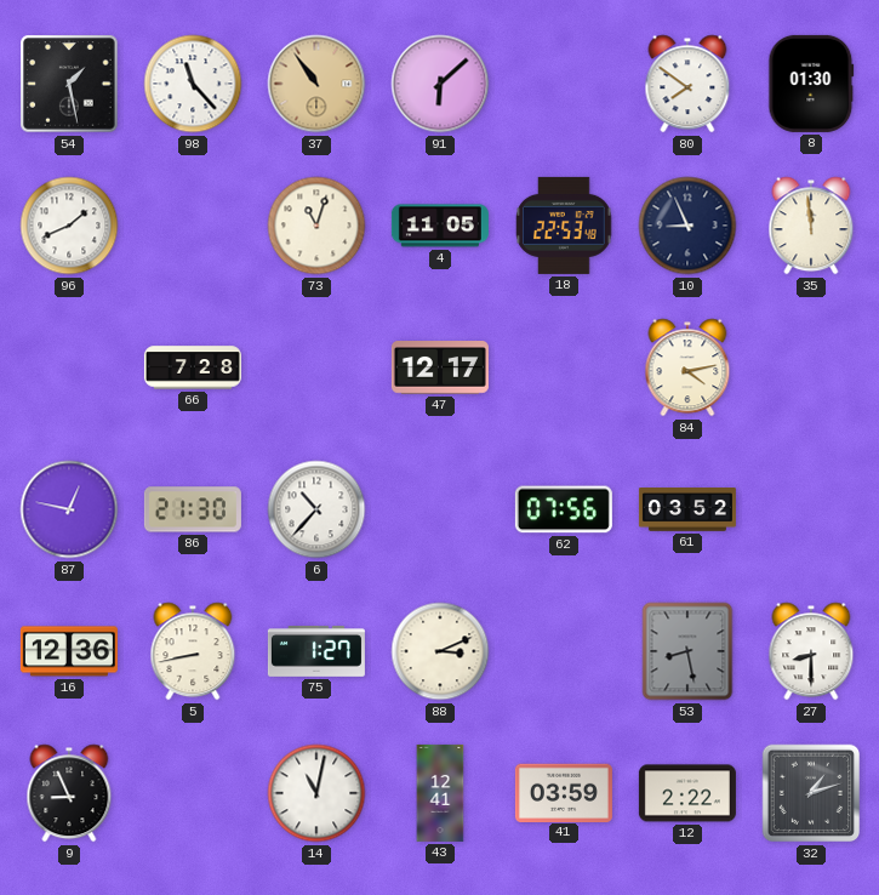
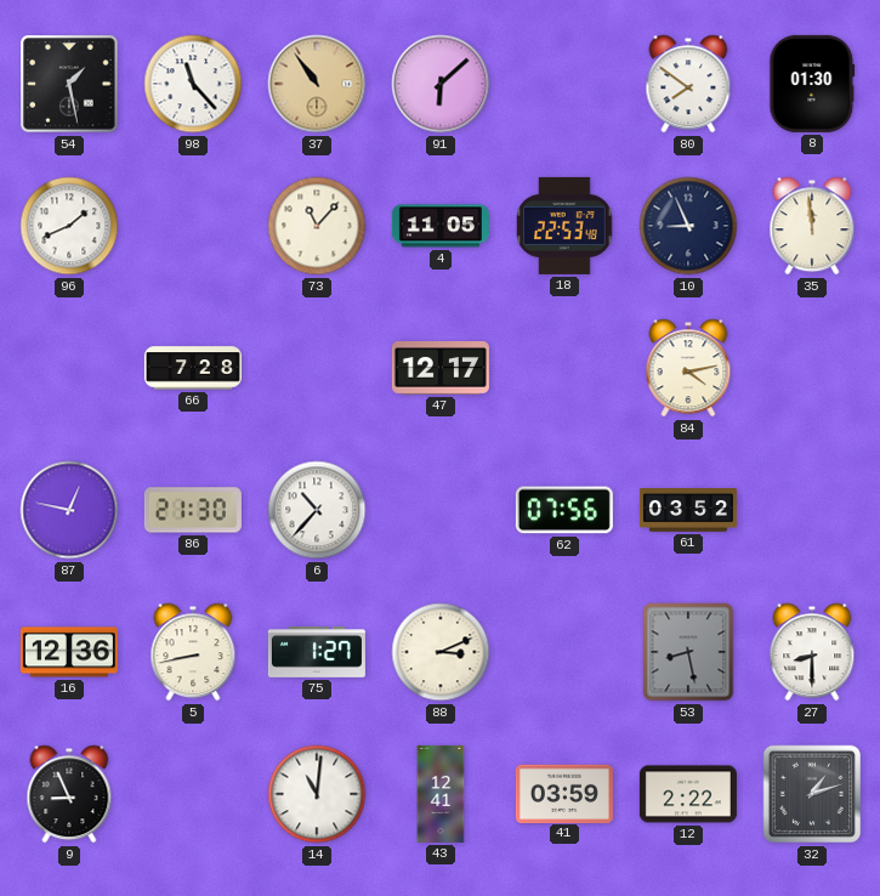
73: 11:03 -> 11:07 (317, 226)
14: 11:02 -> 11:01 (317, 794)
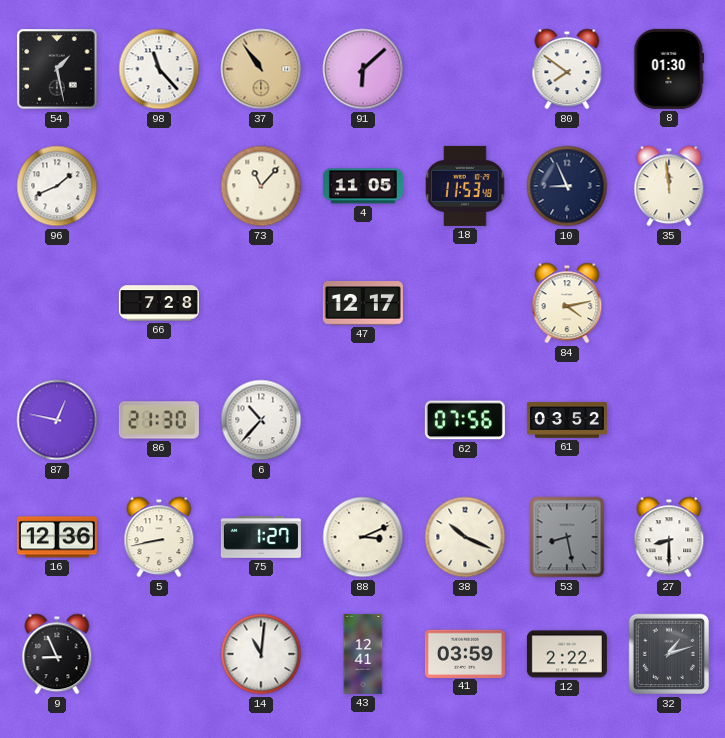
18: 22:53 -> 11:53 (465, 186)
38: none -> 10:19 (465, 537)
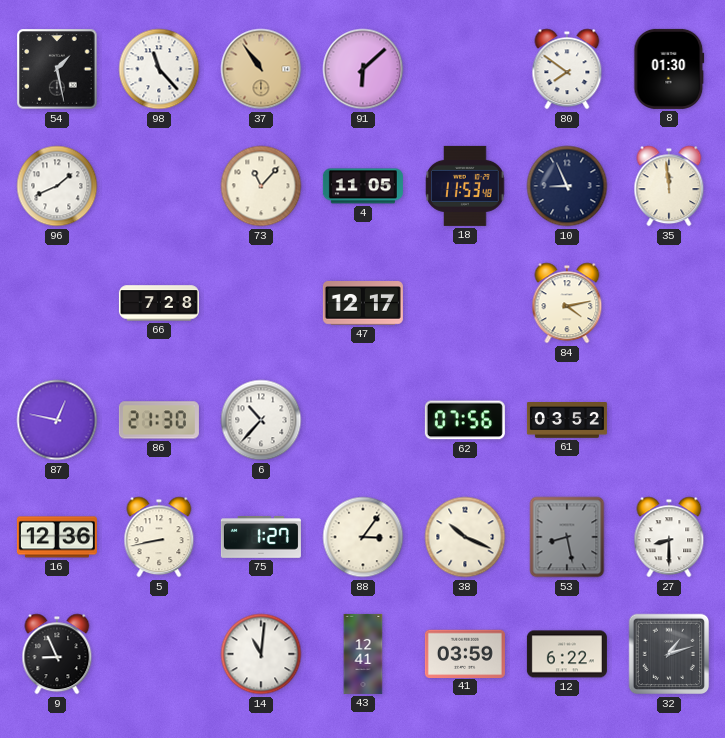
88: 3:11 -> 3:06 (363, 537)
12: 2:22 -> 6:22 (567, 654)
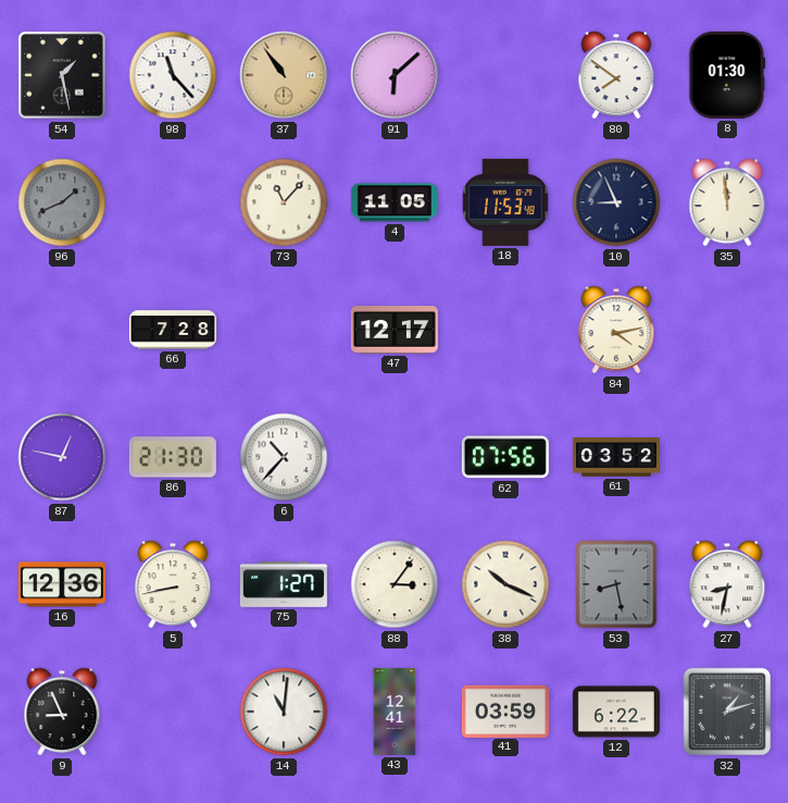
96 dial: white -> grey (62, 202)
27: 8:30 -> 8:32 (727, 584)
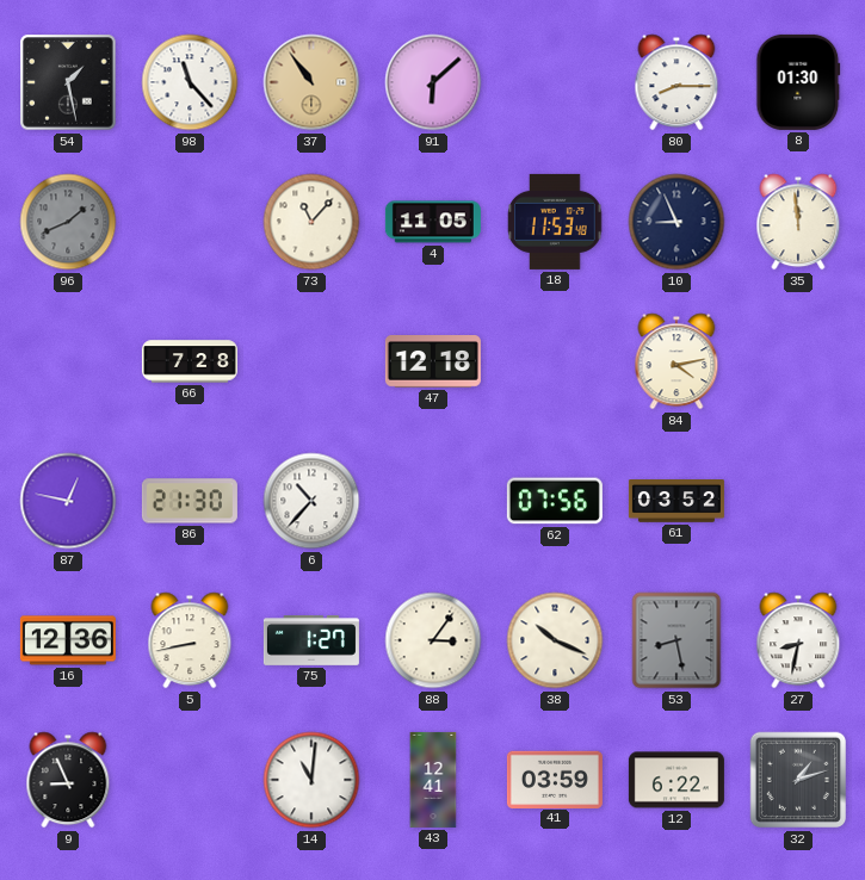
80: 7:51 -> 8:15 (676, 82)
47: 12:17 -> 12:18 (433, 362)
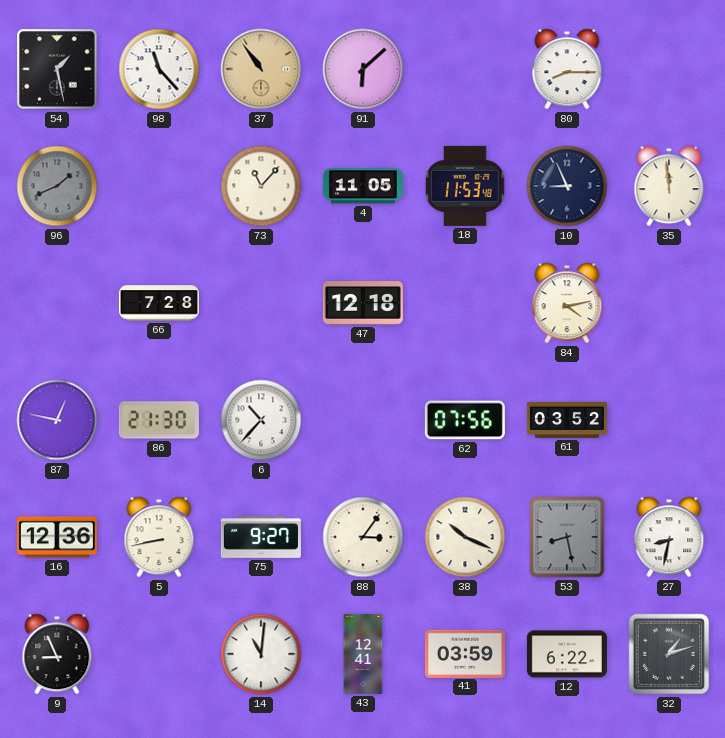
8: 01:30 -> none (798, 82)
75: 1:27 -> 9:27 (261, 538)
